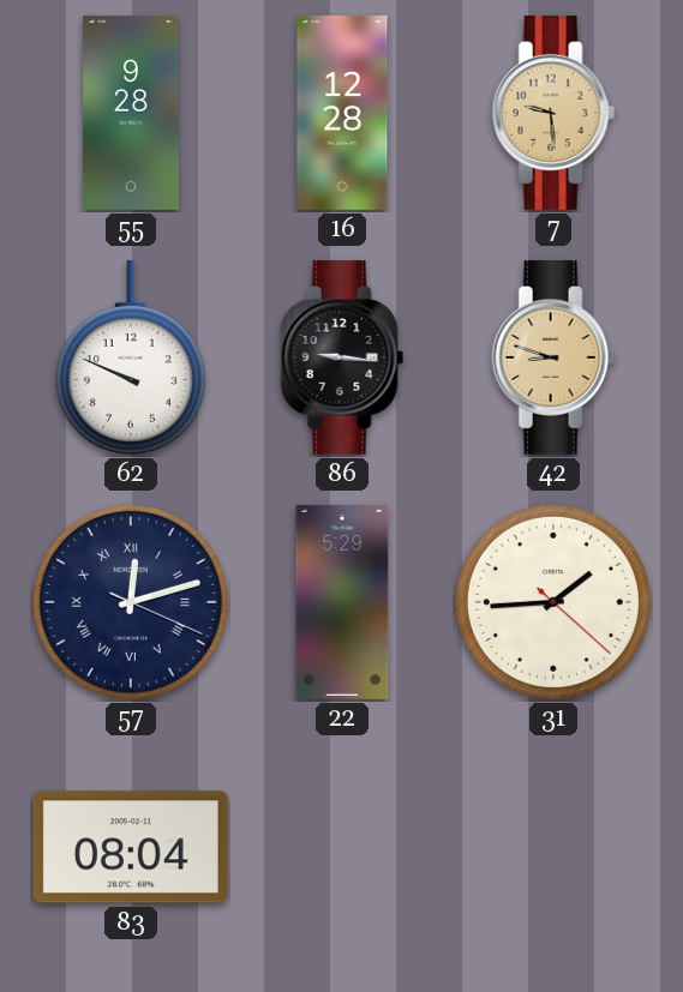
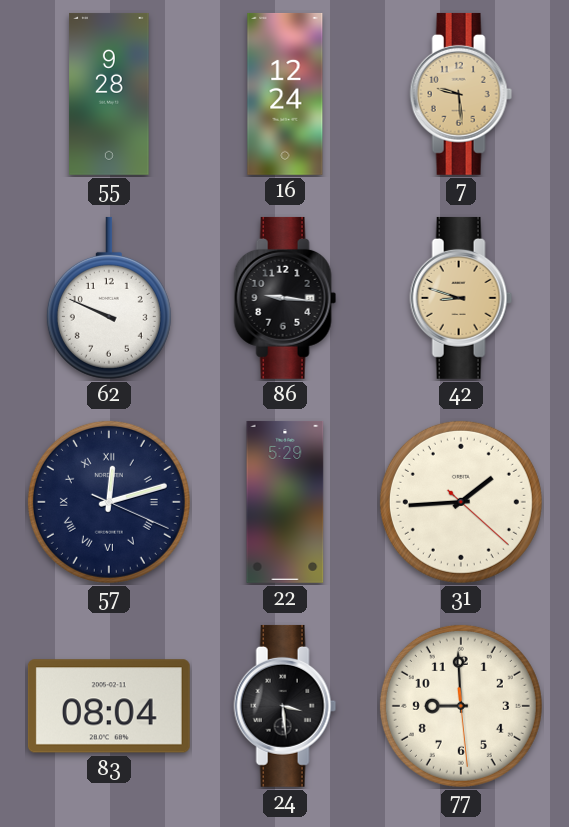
16: 12:28 -> 12:24 (285, 94)
24: none -> 3:29 (285, 706)
77: none -> 8:59 (461, 706)
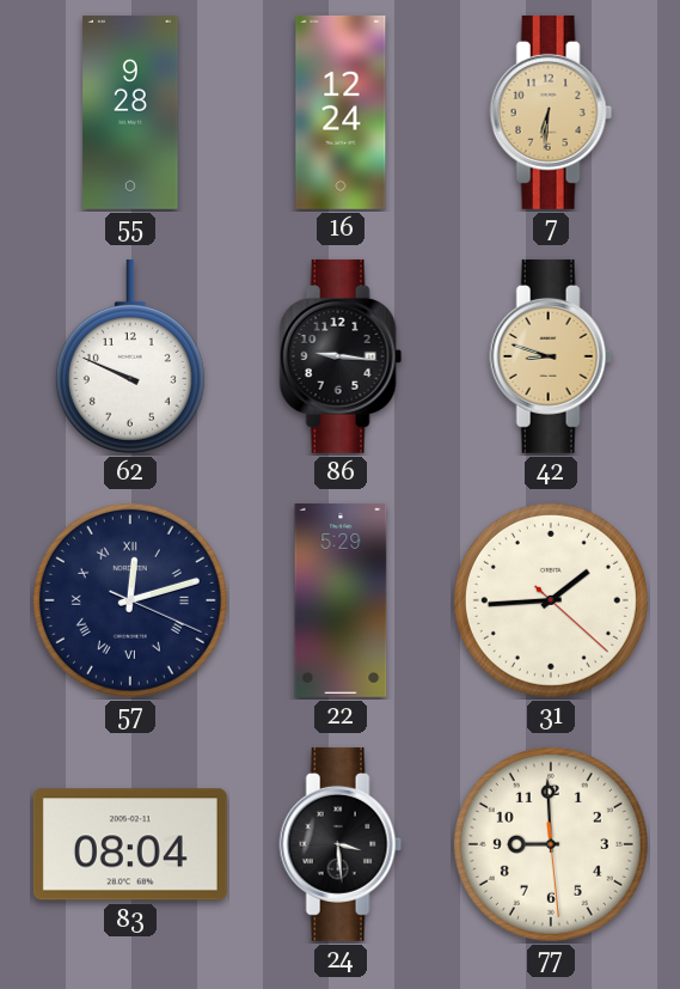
7: 9:29 -> 6:31 (551, 112)
